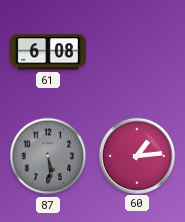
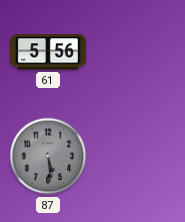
61: 6:08 -> 5:56 (48, 52)
60: 1:14 -> none (136, 155)
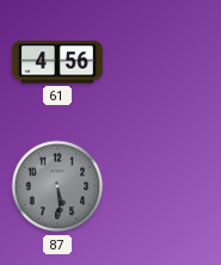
61: 5:56 -> 4:56 (57, 62)
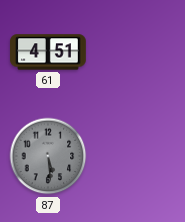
61: 4:56 -> 4:51 (48, 52)
